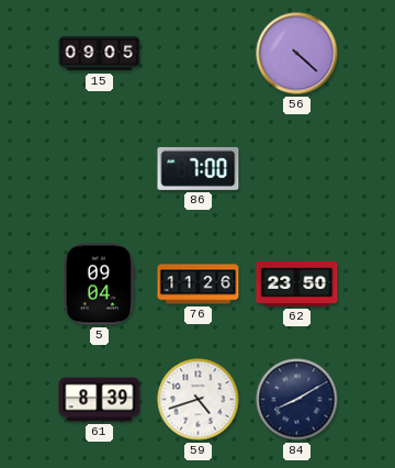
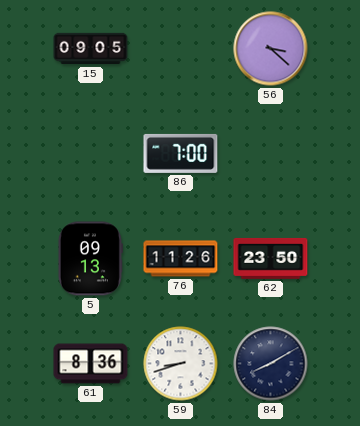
56: 4:22 -> 3:22 (271, 49)
5: 09:04 -> 09:13 (90, 259)
61: 8:39 -> 8:36 (91, 364)
59: 4:42 -> 8:42 (181, 364)
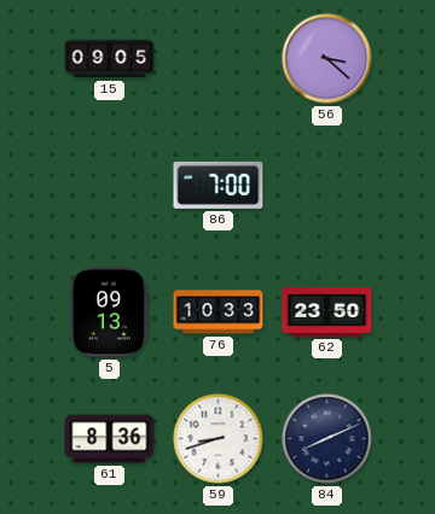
76: 11:26 -> 10:33 (219, 313)
84: 8:10 -> 8:11 (327, 439)
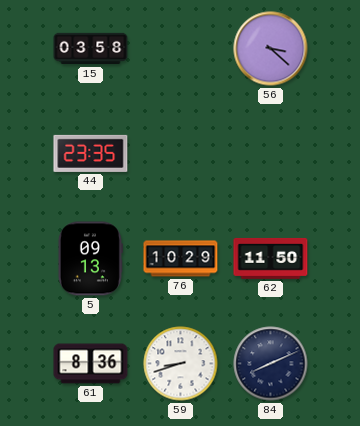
15: 09:05 -> 03:58 (91, 49)
44: none -> 23:35 (91, 153)
86: 7:00 -> none (219, 185)
76: 10:33 -> 10:29 (181, 259)
62: 23:50 -> 11:50 (271, 258)
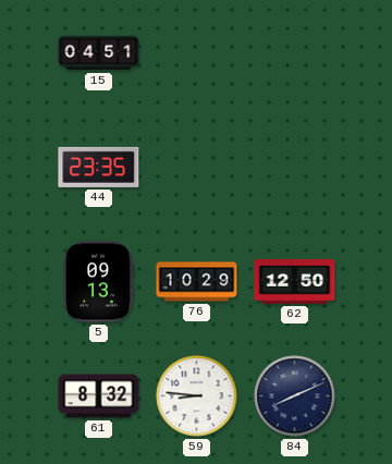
15: 03:58 -> 04:51 (99, 53)
56: 3:22 -> none (271, 49)
62: 11:50 -> 12:50 (295, 281)
61: 8:36 -> 8:32 (99, 396)
59: 8:42 -> 8:46 (197, 396)
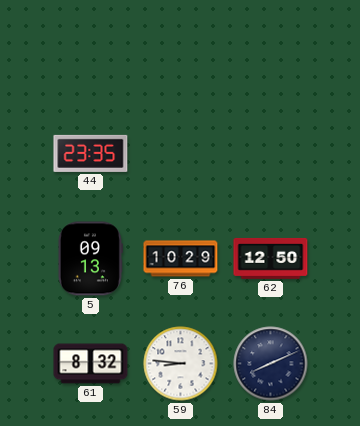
15: 04:51 -> none (99, 53)
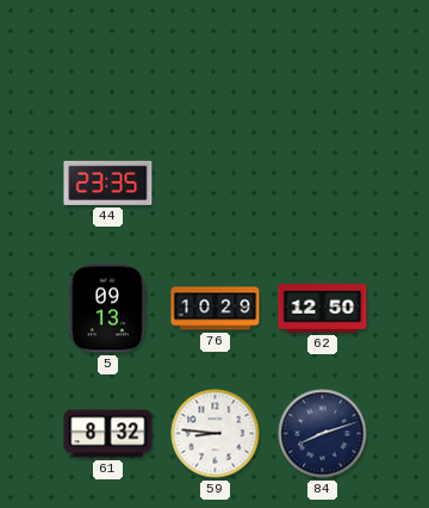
84: 8:11 -> 8:12 (323, 434)
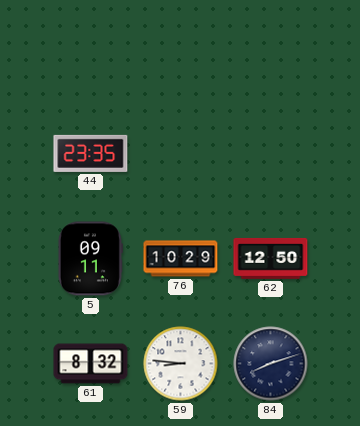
5: 09:13 -> 09:11 (90, 259)
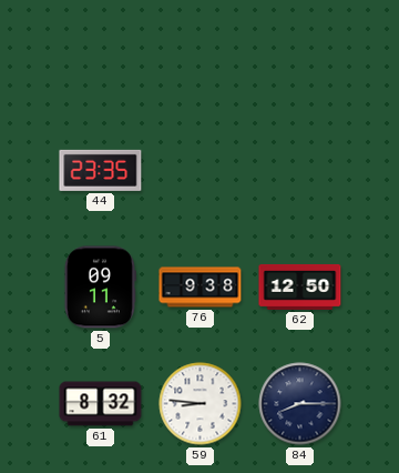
76: 10:29 -> 9:38 (201, 288)
84: 8:12 -> 8:15 (300, 404)
